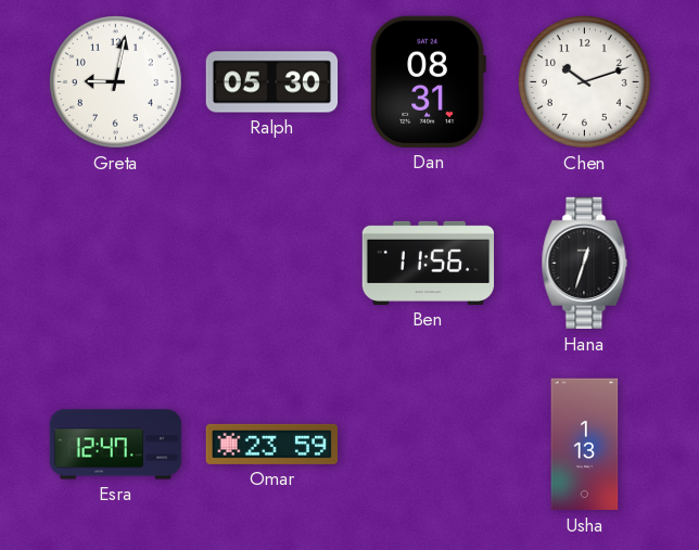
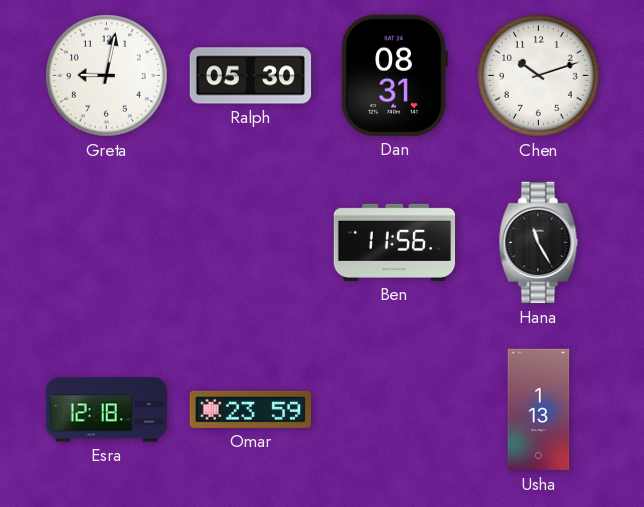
Hana: 12:33 -> 11:25 (539, 243)
Esra: 12:47 -> 12:18 (107, 410)
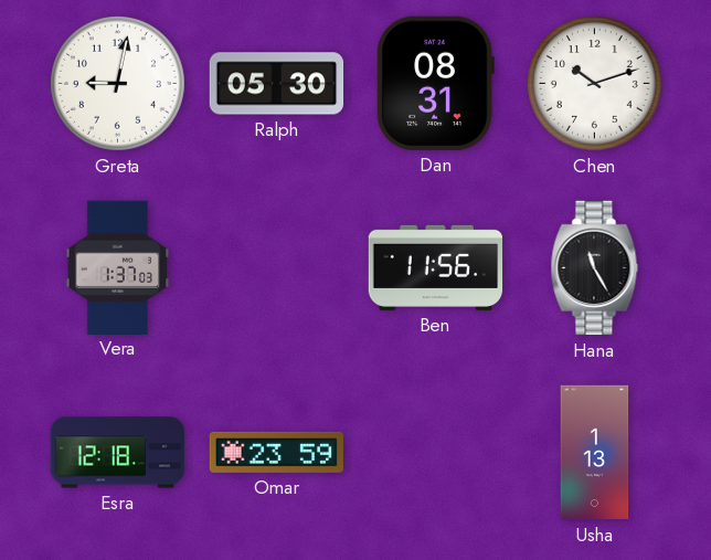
Vera: none -> 1:37 (118, 267)
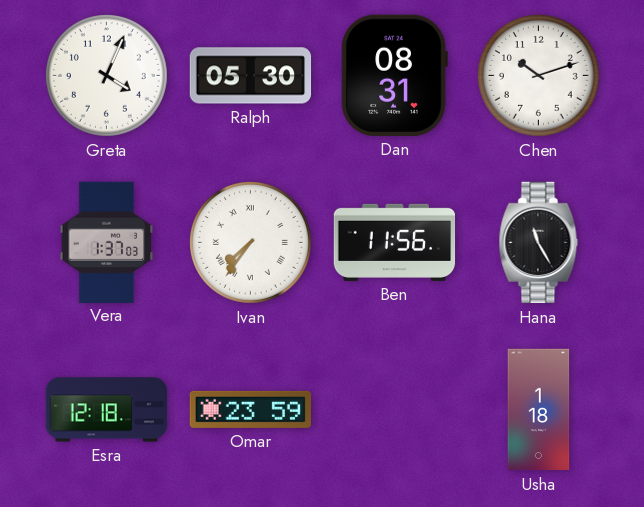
Greta: 9:02 -> 4:04 (106, 75)
Ivan: none -> 7:36 (250, 242)
Usha: 1:13 -> 1:18 (539, 410)
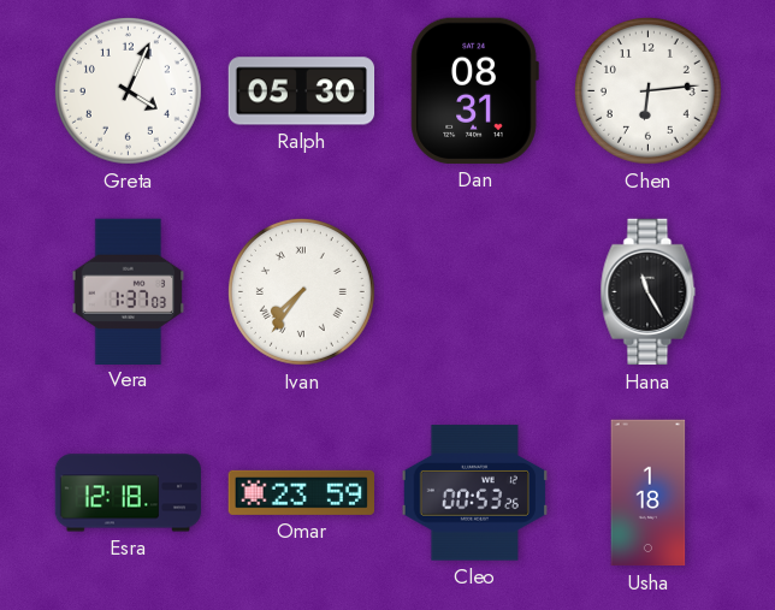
Chen: 10:12 -> 6:14 (647, 90)
Ben: 11:56 -> none (395, 242)
Cleo: none -> 00:53 (474, 493)
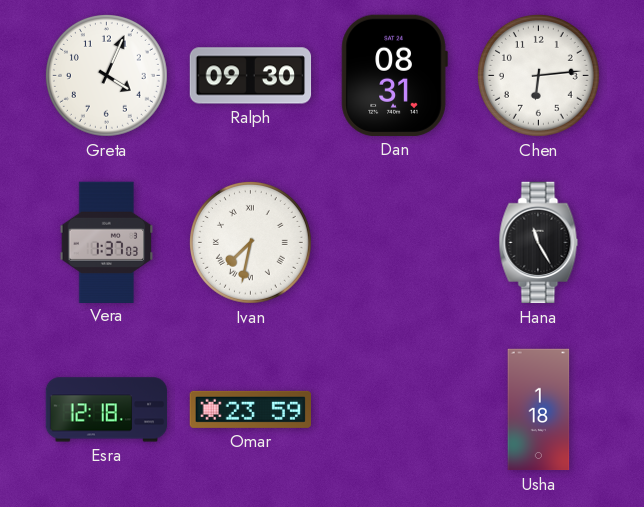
Ralph: 05:30 -> 09:30 (251, 76)
Ivan: 7:36 -> 7:32 (250, 242)
Cleo: 00:53 -> none (474, 493)
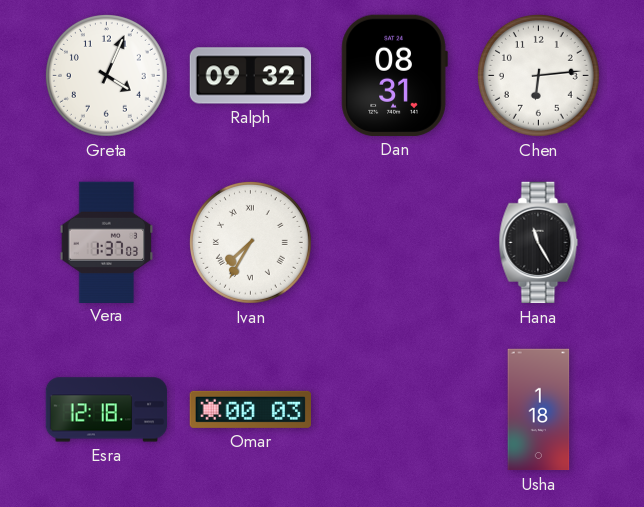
Ralph: 09:30 -> 09:32 (251, 76)
Ivan: 7:32 -> 7:35 (250, 242)
Omar: 23:59 -> 00:03 (250, 409)
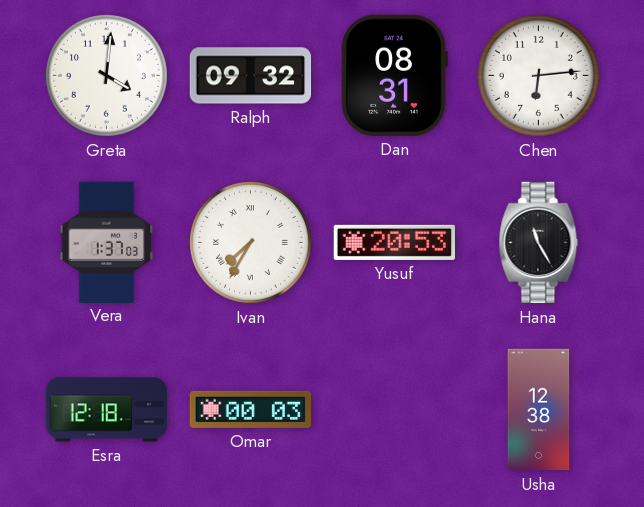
Greta: 4:04 -> 4:01 (106, 75)
Yusuf: none -> 20:53 (394, 242)
Usha: 1:18 -> 12:38 (539, 410)
